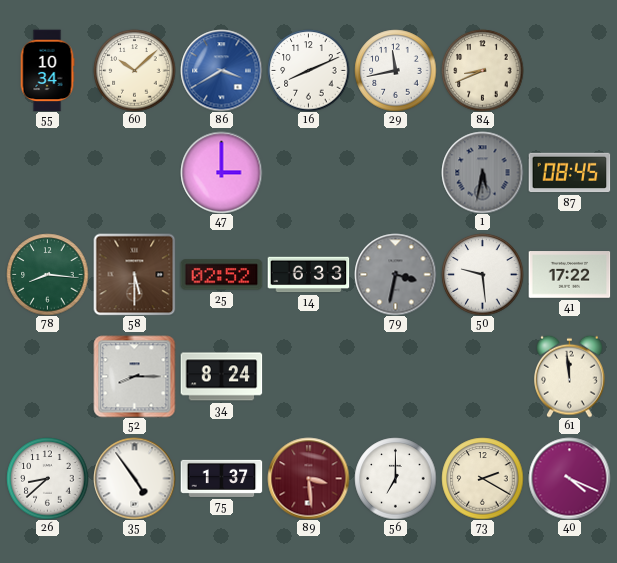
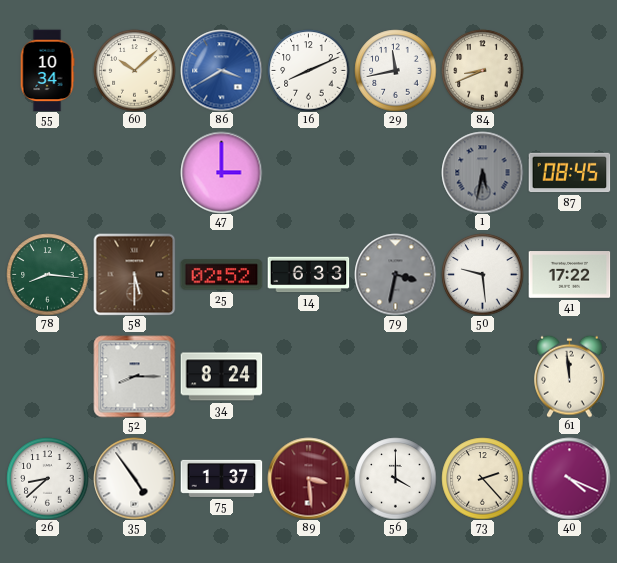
56: 7:00 -> 4:00 (395, 478)
73: 2:20 -> 2:23 (482, 478)
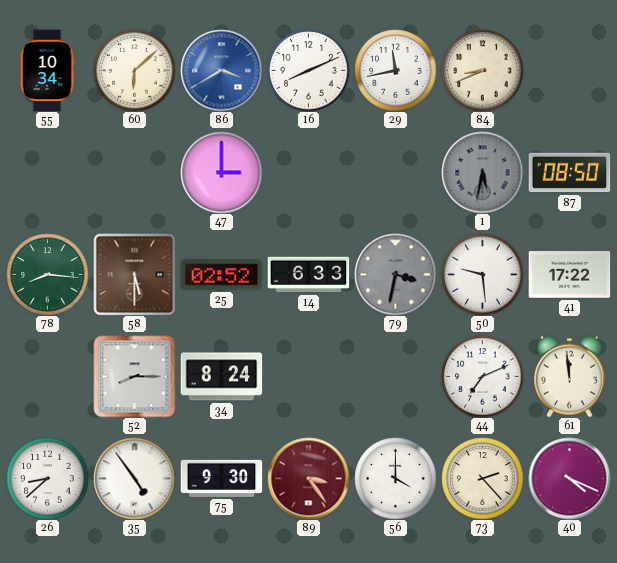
60: 10:08 -> 6:08 (134, 70)
87: 08:45 -> 08:50 (569, 173)
44: none -> 7:11 (482, 376)
75: 1:37 -> 9:30 (221, 478)
89: 3:29 -> 3:24 (308, 478)
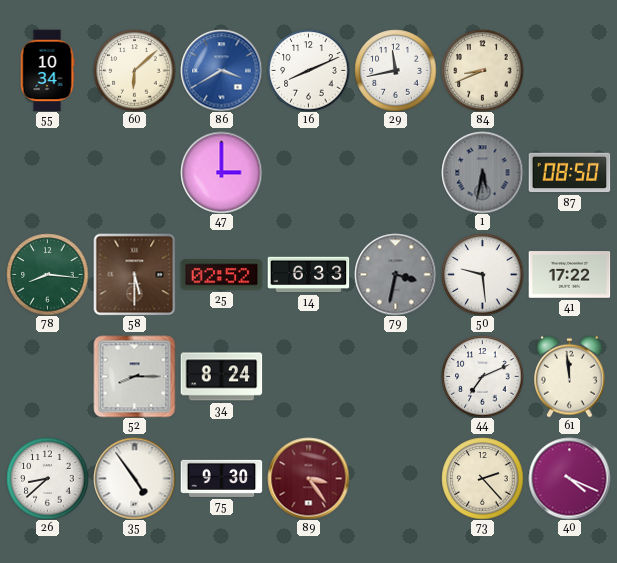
56: 4:00 -> none (395, 478)
